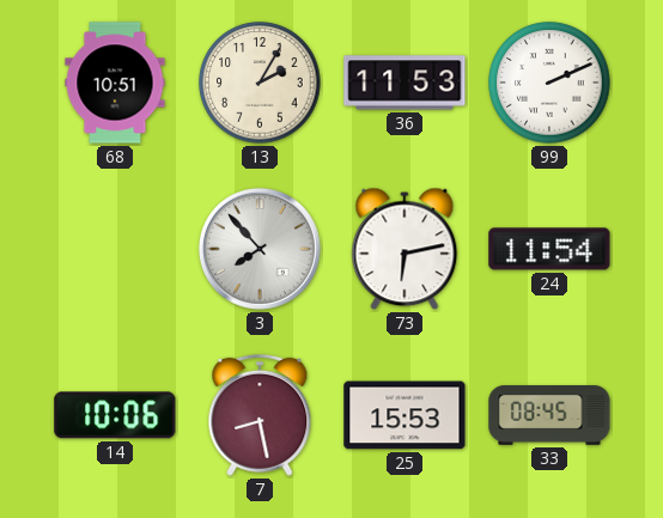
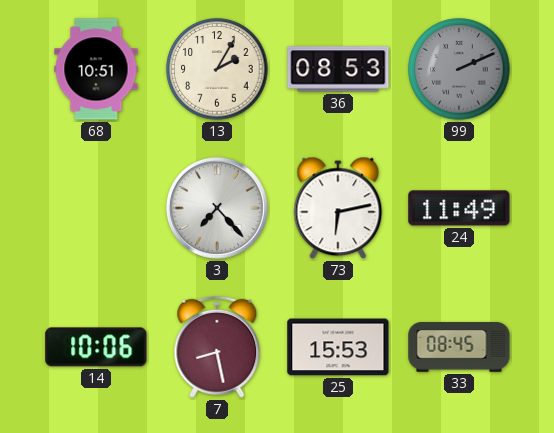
36: 11:53 -> 08:53 (338, 69)
99 dial: white -> grey (459, 69)
3: 7:53 -> 7:23 (217, 208)
24: 11:54 -> 11:49 (459, 208)
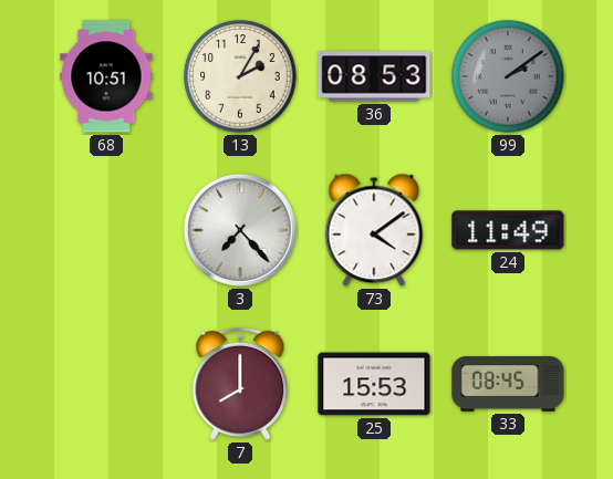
99: 2:11 -> 2:09 (508, 76)
73: 6:13 -> 4:09 (374, 230)
14: 10:06 -> none (96, 347)
7: 8:28 -> 8:00 (240, 384)
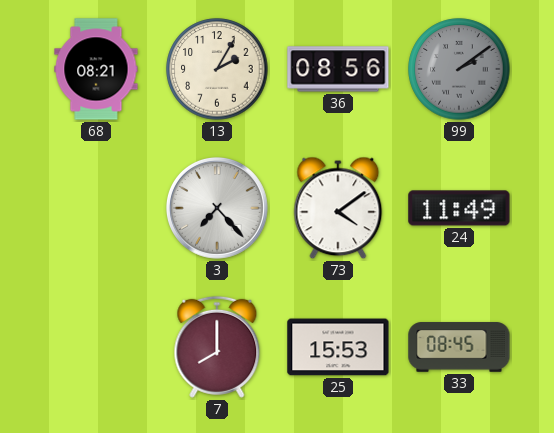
68: 10:51 -> 08:21 (96, 69)
36: 08:53 -> 08:56 (338, 69)
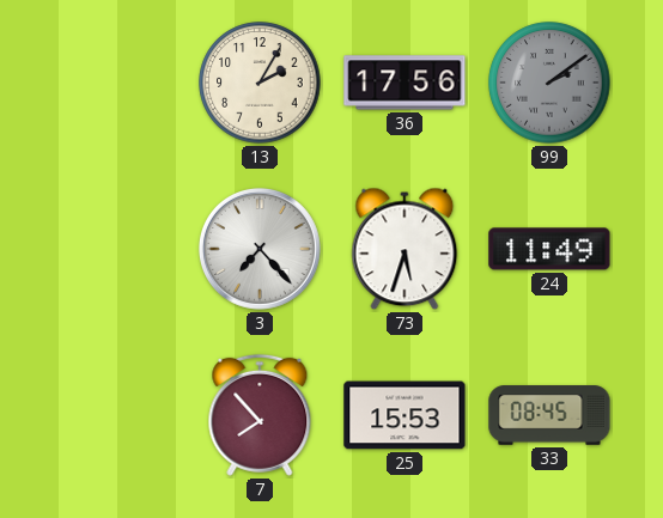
68: 08:21 -> none (96, 69)
36: 08:56 -> 17:56 (405, 83)
73: 4:09 -> 5:33 (405, 249)
7: 8:00 -> 7:53 (260, 415)
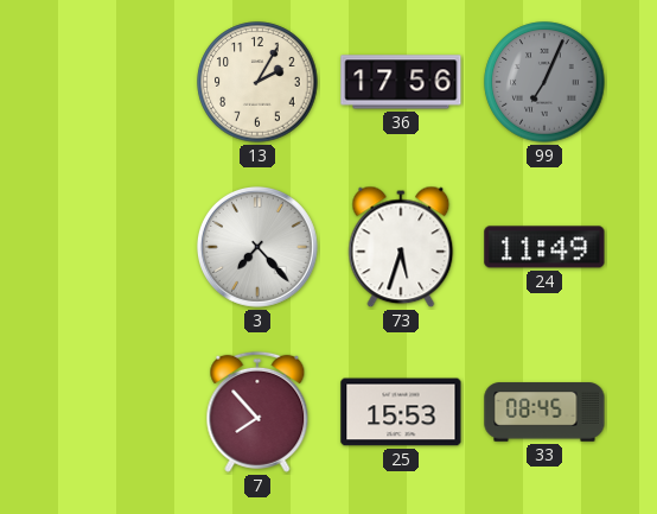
99: 2:09 -> 7:04 (544, 82)
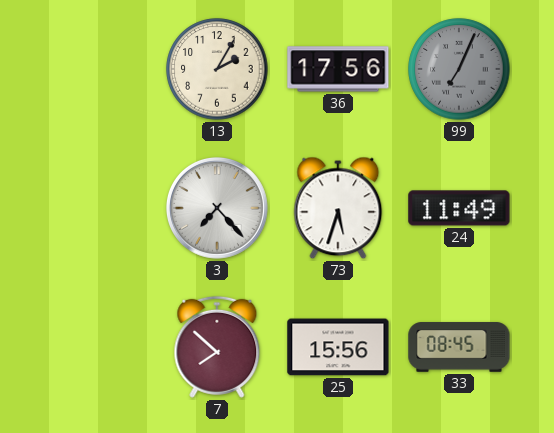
7: 7:53 -> 7:52 (217, 347)
25: 15:53 -> 15:56 (338, 347)
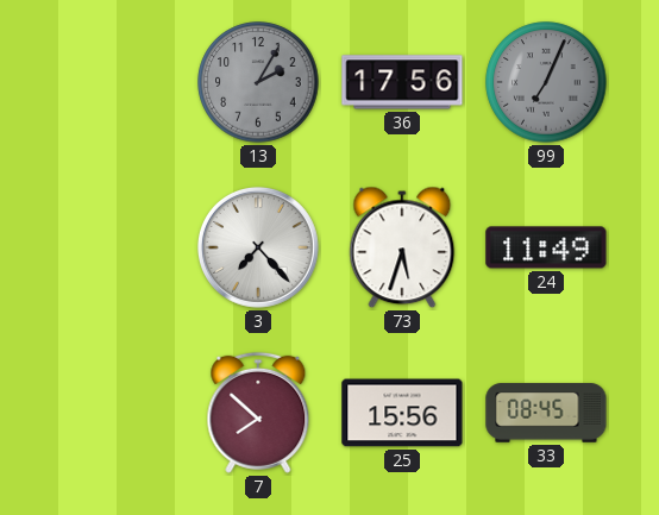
13 dial: cream -> grey (258, 82)
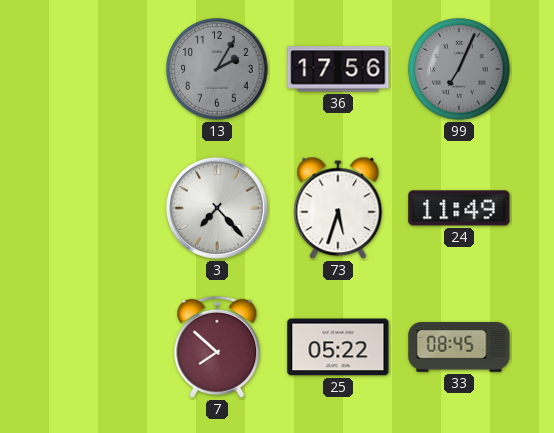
25: 15:56 -> 05:22 (338, 347)
